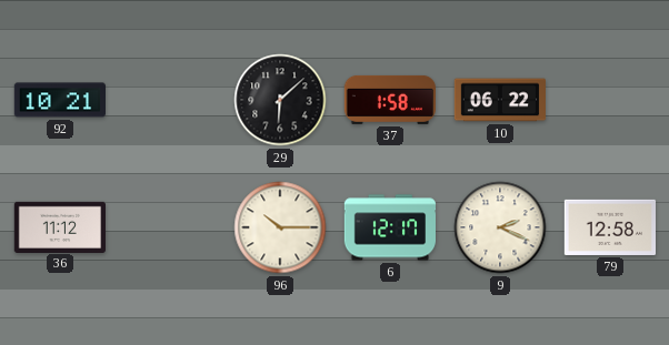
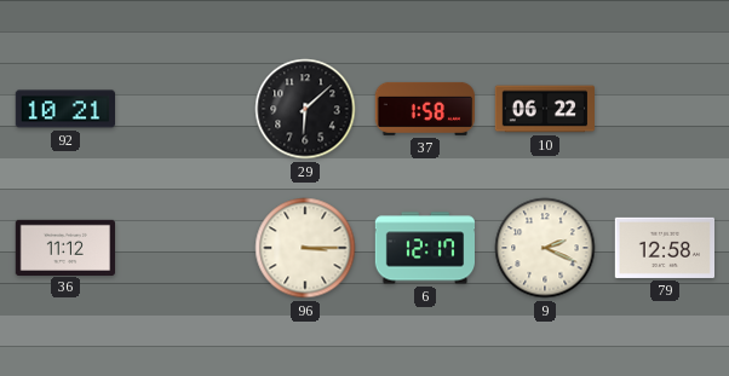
96: 10:15 -> 3:15 (305, 248)
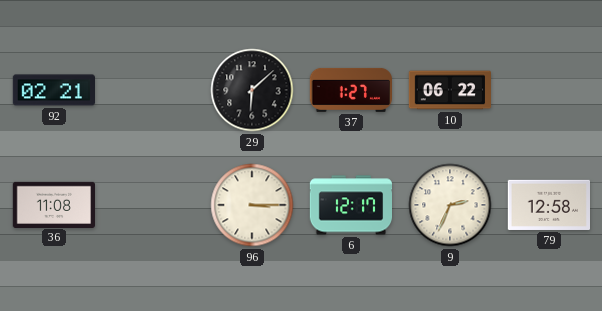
92: 10:21 -> 02:21 (53, 90)
37: 1:58 -> 1:27 (350, 90)
36: 11:12 -> 11:08 (53, 204)
9: 2:19 -> 2:34 (450, 205)
